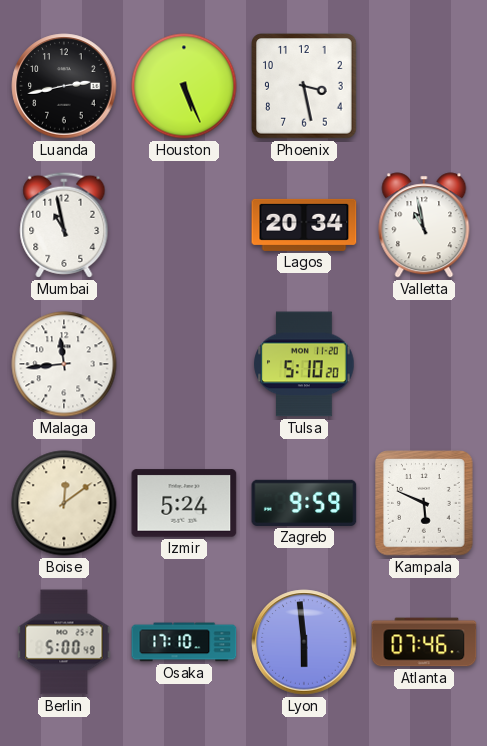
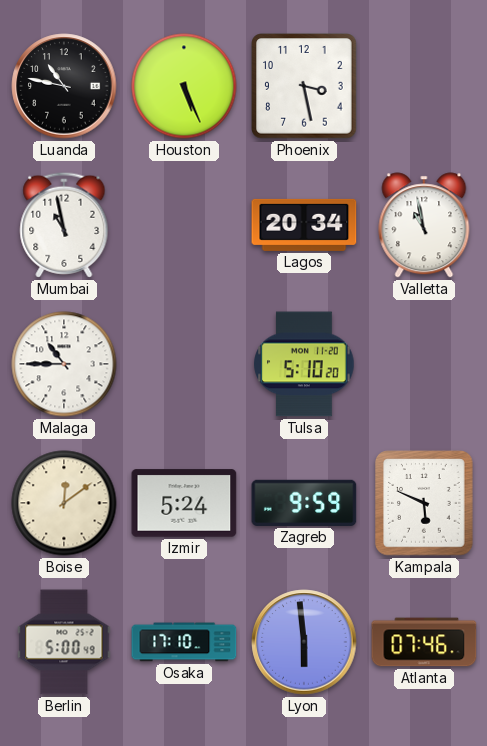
Luanda: 2:43 -> 10:47 (64, 86)
Malaga: 11:44 -> 10:45 (64, 364)
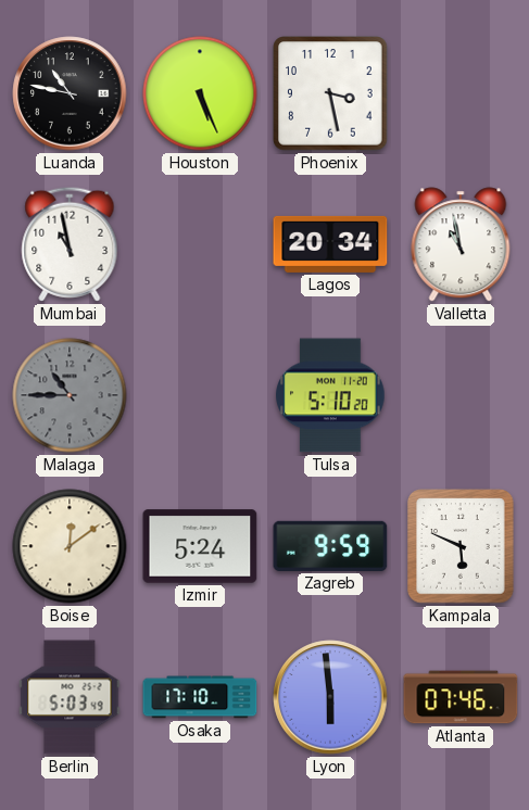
Malaga dial: white -> grey (70, 395)
Berlin: 5:00 -> 5:03 (70, 697)
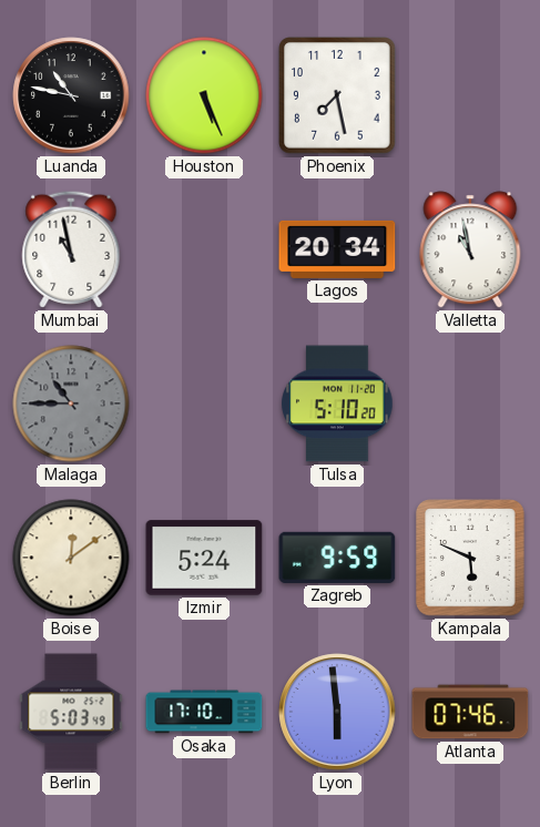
Phoenix: 3:28 -> 7:28 (337, 95)
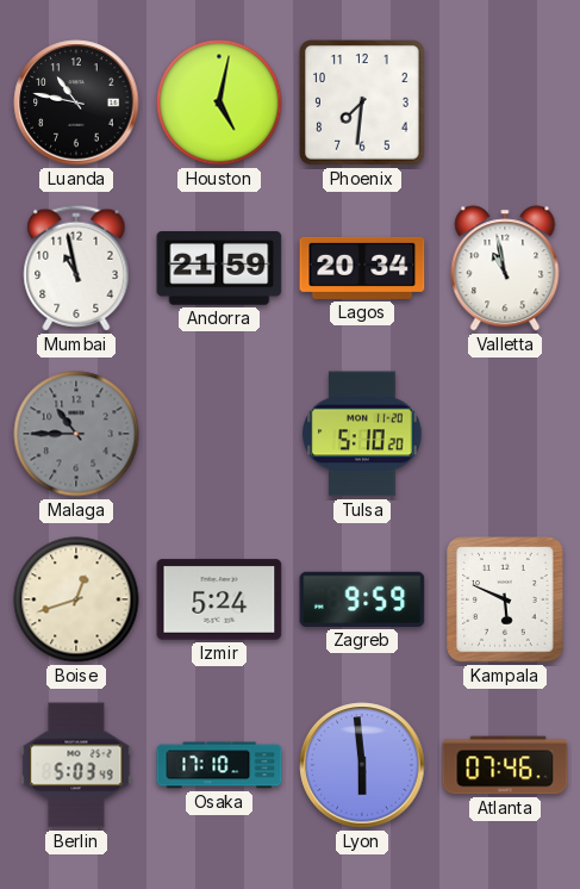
Houston: 5:26 -> 5:02 (219, 102)
Phoenix: 7:28 -> 7:31 (362, 102)
Andorra: none -> 21:59 (219, 269)
Boise: 12:09 -> 12:42 (76, 599)
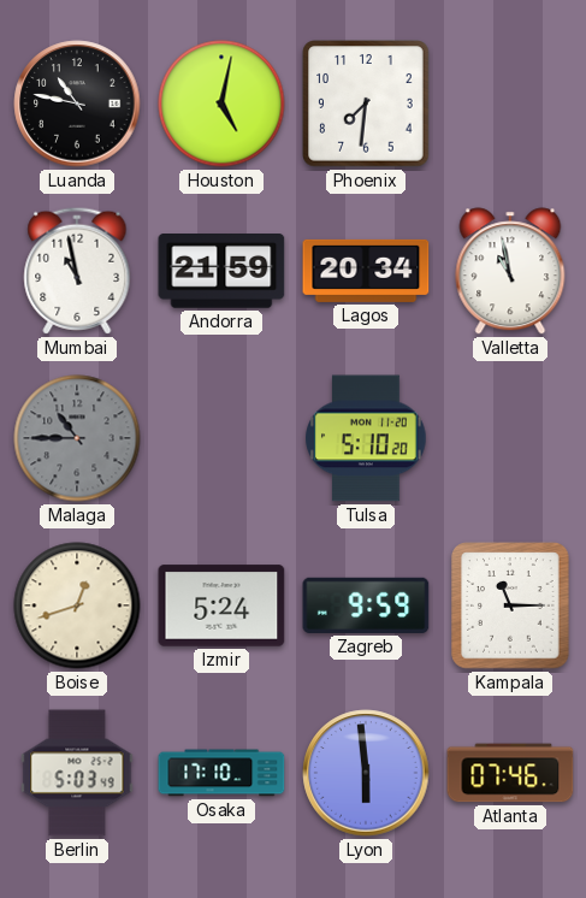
Kampala: 5:49 -> 11:15 (510, 605)
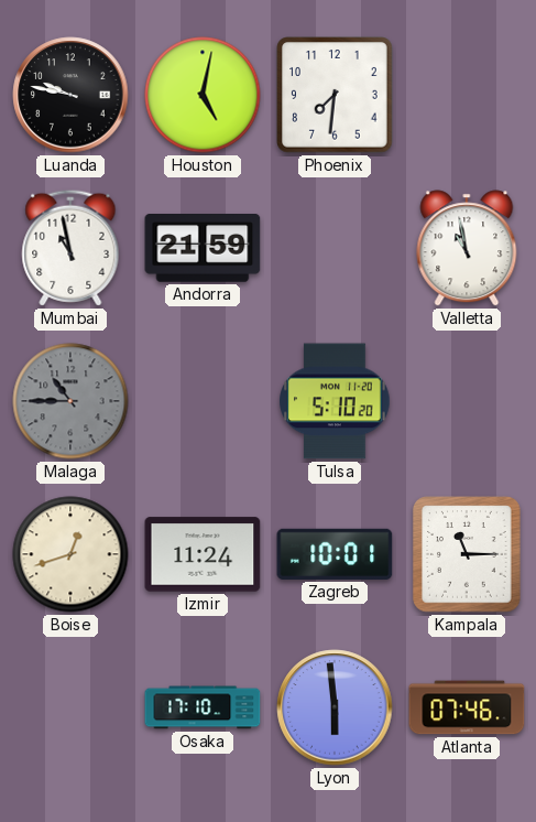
Luanda: 10:47 -> 9:47 (70, 95)
Lagos: 20:34 -> none (366, 271)
Izmir: 5:24 -> 11:24 (203, 554)
Zagreb: 9:59 -> 10:01 (335, 554)
Berlin: 5:03 -> none (77, 773)
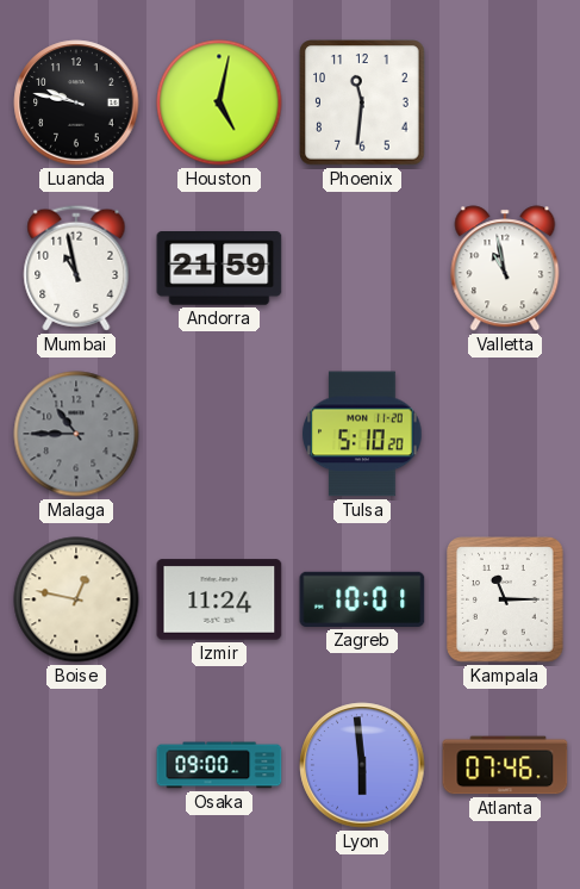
Phoenix: 7:31 -> 11:31 (362, 102)
Boise: 12:42 -> 12:47 (76, 599)
Osaka: 17:10 -> 09:00 (219, 765)
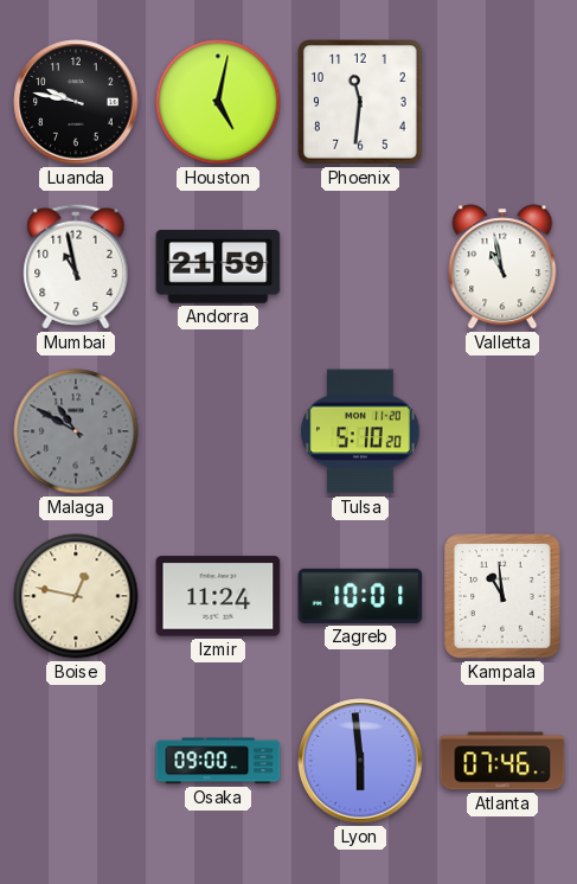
Malaga: 10:45 -> 10:50 (76, 431)
Kampala: 11:15 -> 10:59 (502, 596)
